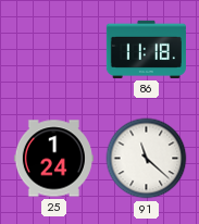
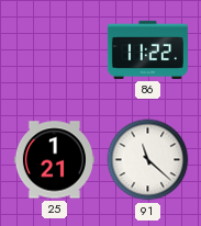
86: 11:18 -> 11:22 (147, 49)
25: 1:24 -> 1:21 (54, 160)
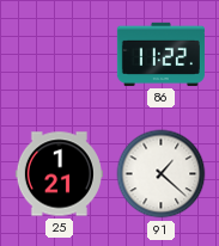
91: 11:22 -> 1:22 (162, 174)
